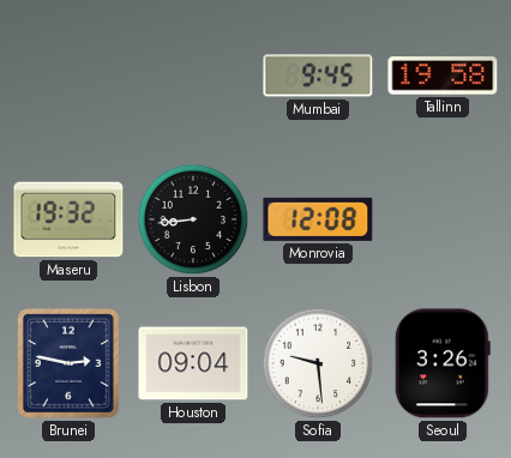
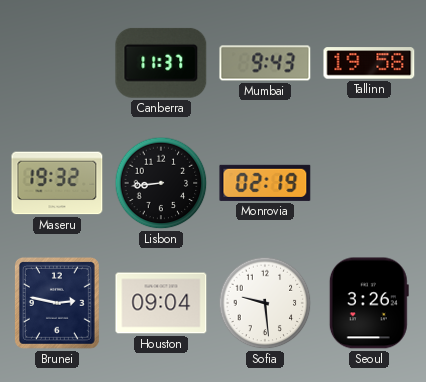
Canberra: none -> 11:37 (161, 63)
Mumbai: 9:45 -> 9:43 (265, 63)
Monrovia: 12:08 -> 02:19 (265, 183)
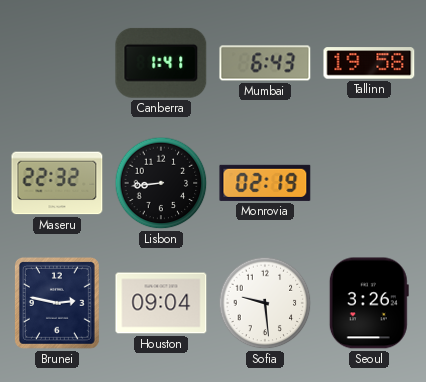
Canberra: 11:37 -> 1:41 (161, 63)
Mumbai: 9:43 -> 6:43 (265, 63)
Maseru: 19:32 -> 22:32 (57, 183)
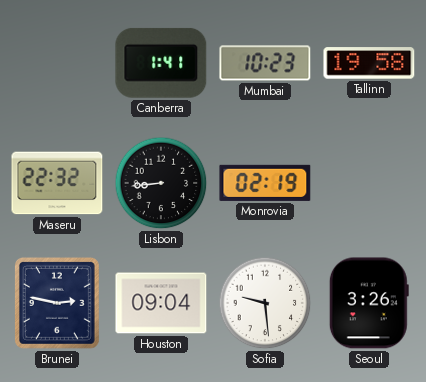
Mumbai: 6:43 -> 10:23 (265, 63)
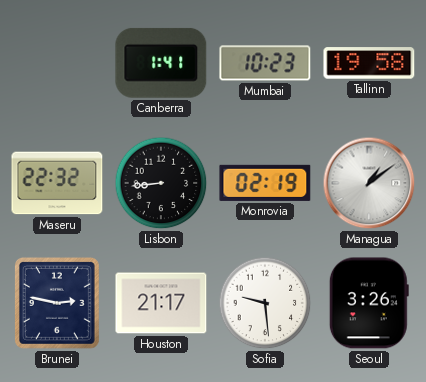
Managua: none -> 1:09 (369, 183)
Houston: 09:04 -> 21:17 (161, 303)
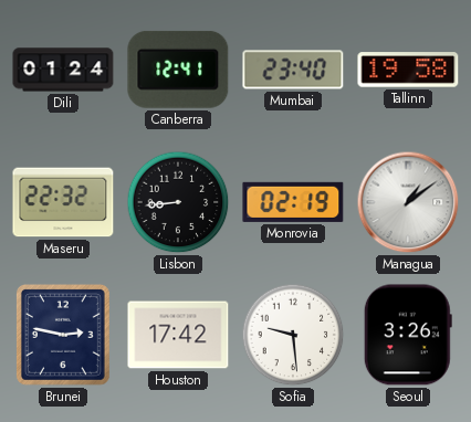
Dili: none -> 01:24 (63, 70)
Canberra: 1:41 -> 12:41 (178, 70)
Mumbai: 10:23 -> 23:40 (293, 70)
Houston: 21:17 -> 17:42 (178, 335)
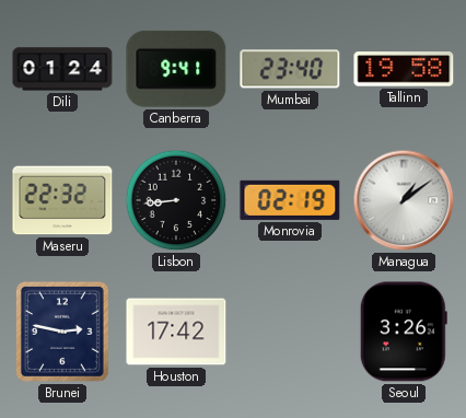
Canberra: 12:41 -> 9:41 (176, 69)
Sofia: 9:29 -> none (293, 335)
